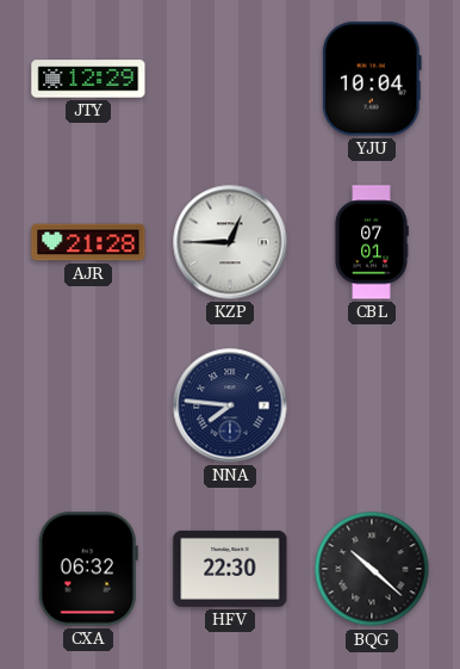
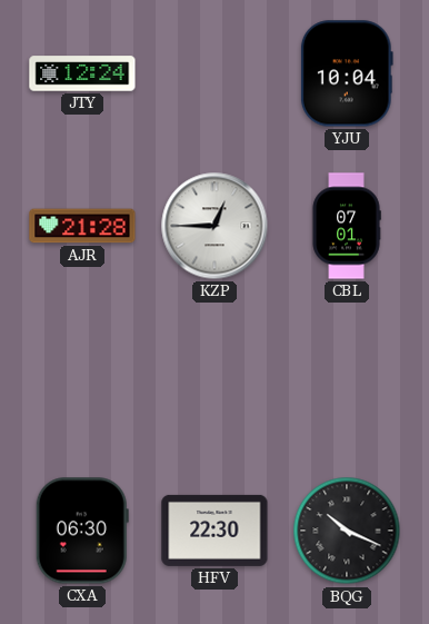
JTY: 12:29 -> 12:24 (82, 73)
NNA: 7:46 -> none (230, 405)
CXA: 06:32 -> 06:30 (82, 531)
BQG: 10:22 -> 10:19 (347, 531)
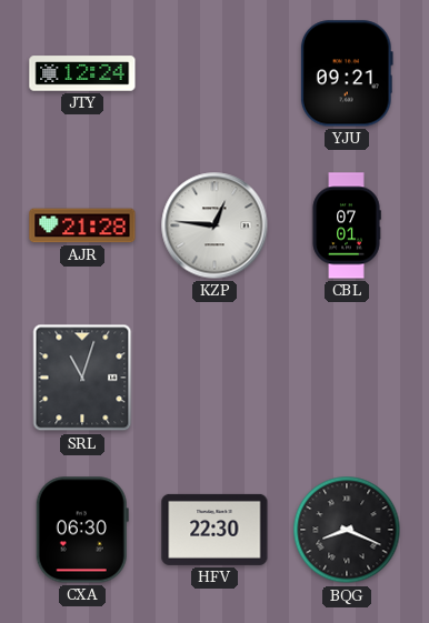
YJU: 10:04 -> 09:21 (347, 73)
KZP: 12:45 -> 12:46 (214, 225)
SRL: none -> 11:03 (82, 378)
BQG: 10:19 -> 8:19 (347, 530)
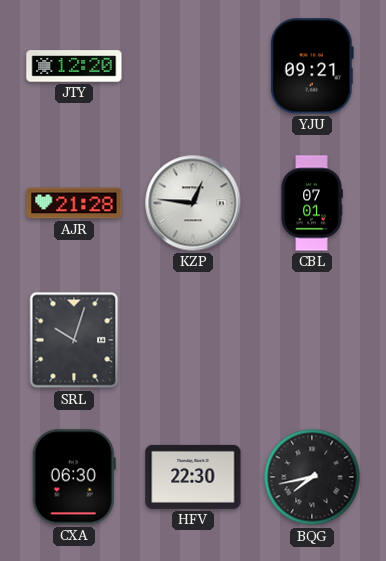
JTY: 12:24 -> 12:20 (74, 66)
SRL: 11:03 -> 10:03 (74, 340)
BQG: 8:19 -> 7:43 (312, 477)
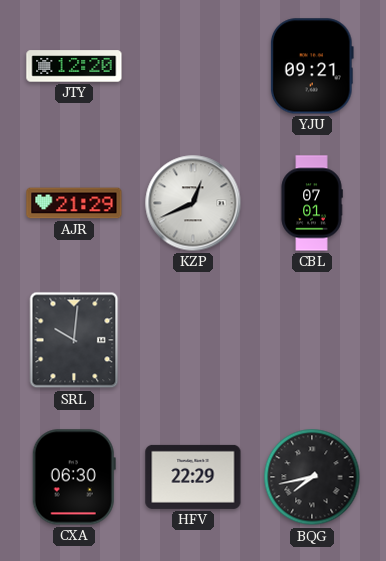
AJR: 21:28 -> 21:29 (74, 203)
KZP: 12:46 -> 12:41 (193, 203)
SRL: 10:03 -> 10:01 (74, 340)
HFV: 22:30 -> 22:29 (193, 477)
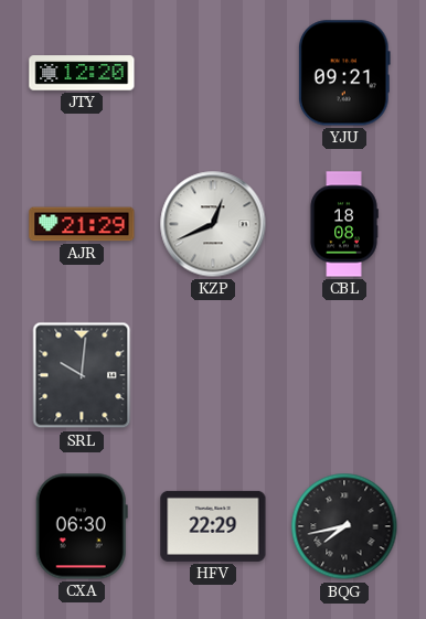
CBL: 07:01 -> 18:08 (344, 224)
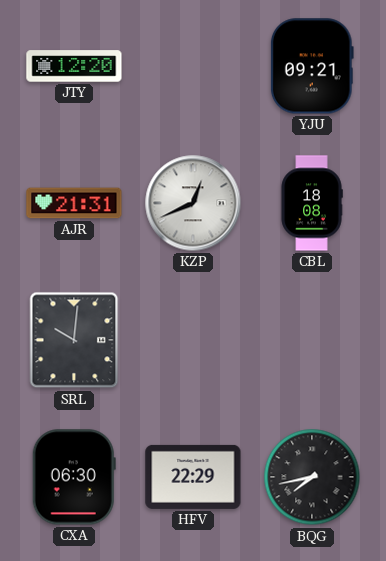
AJR: 21:29 -> 21:31 (74, 203)
